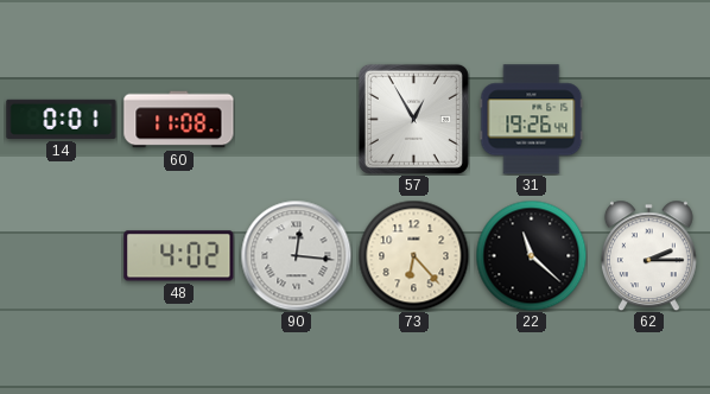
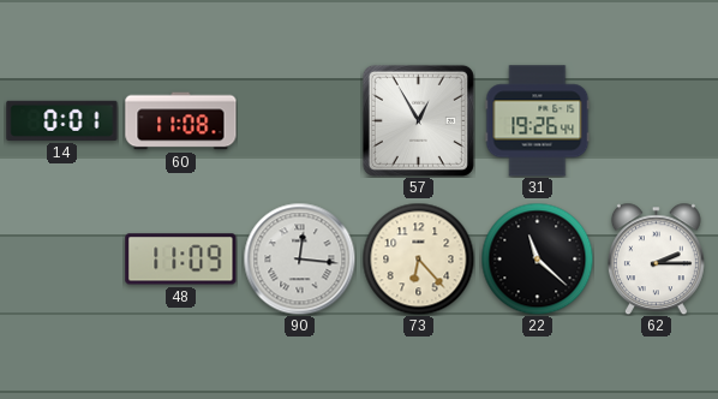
48: 4:02 -> 11:09 (181, 260)
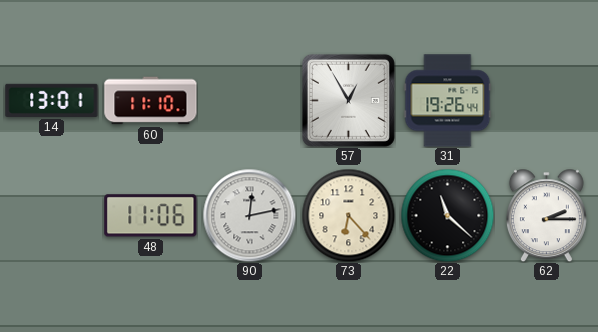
14: 0:01 -> 13:01 (52, 100)
60: 11:08 -> 11:10 (151, 101)
48: 11:09 -> 11:06 (151, 216)
90: 12:16 -> 12:13 (249, 215)
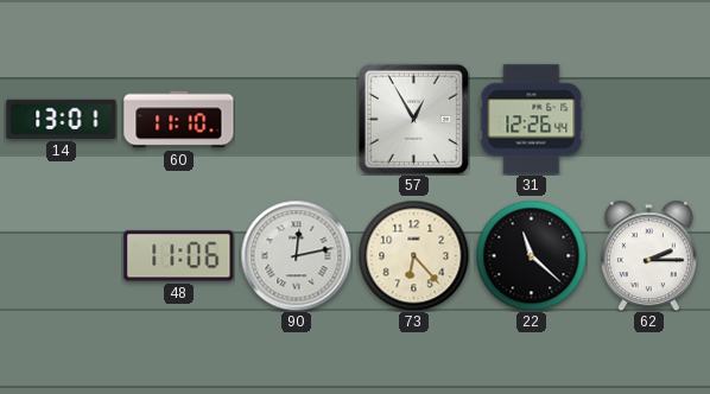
31: 19:26 -> 12:26 (532, 120)
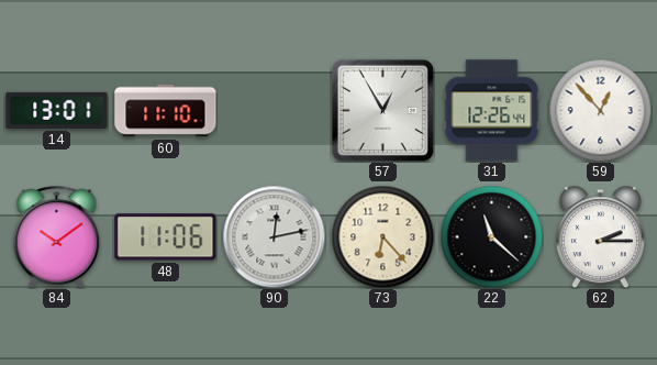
59: none -> 12:53 (600, 110)
84: none -> 10:09 (57, 236)
